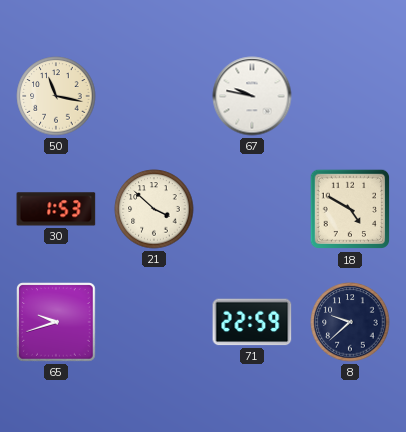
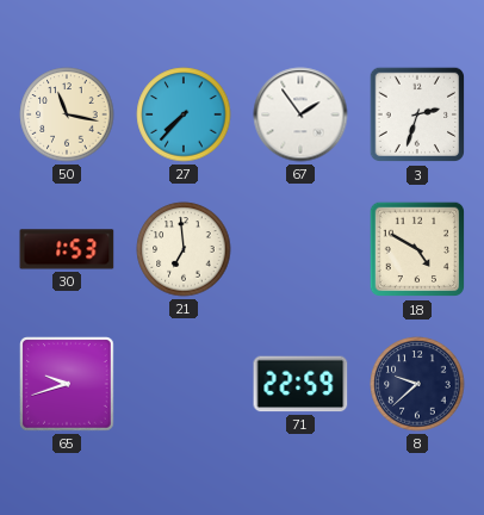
27: none -> 7:37 (184, 114)
67: 9:47 -> 1:54 (300, 114)
3: none -> 2:33 (417, 114)
21: 3:52 -> 6:59 (184, 249)
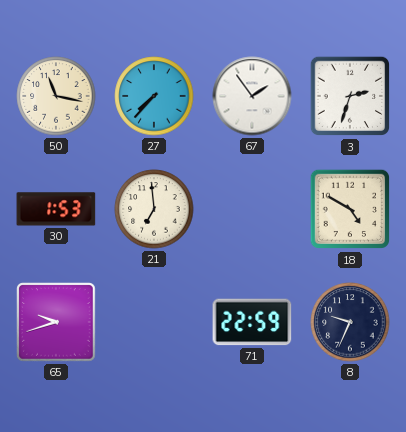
8: 9:38 -> 9:34 (350, 322)
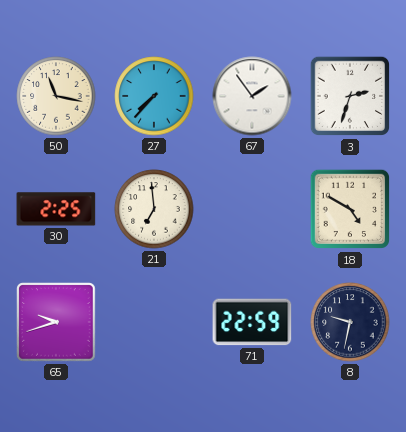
30: 1:53 -> 2:25 (56, 209)
8: 9:34 -> 9:32 (350, 322)
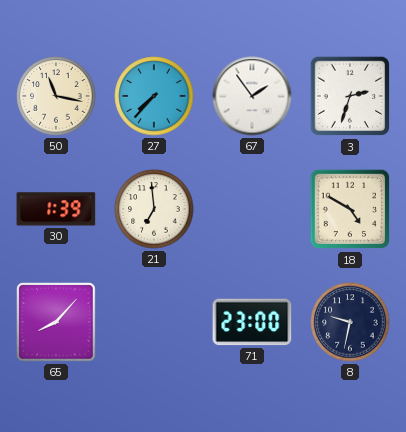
30: 2:25 -> 1:39 (56, 209)
65: 9:42 -> 8:07 (56, 322)
71: 22:59 -> 23:00 (252, 322)
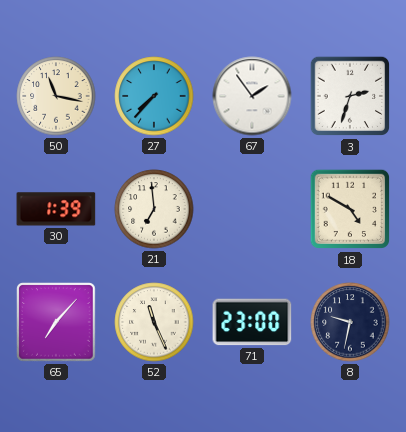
65: 8:07 -> 7:07 (56, 322)
52: none -> 11:26 (154, 322)
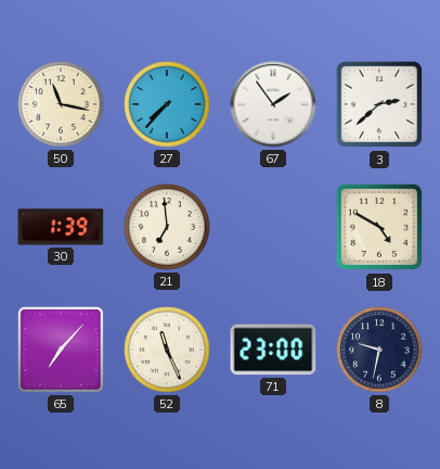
3: 2:33 -> 2:38 (379, 104)
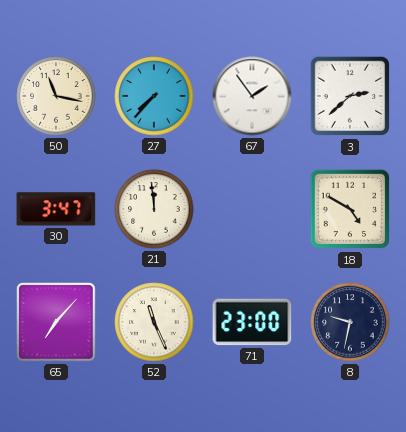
30: 1:39 -> 3:47 (56, 209)
21: 6:59 -> 11:59 (154, 209)
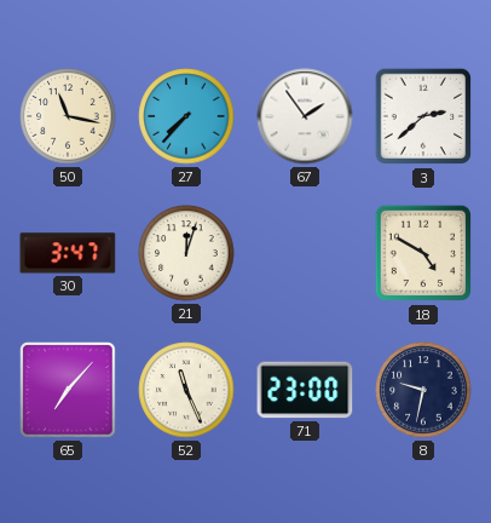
21: 11:59 -> 12:03 (186, 253)
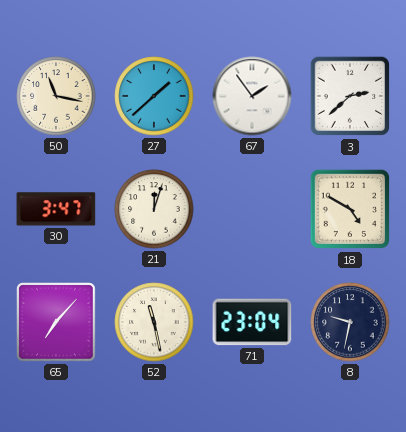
27: 7:37 -> 1:38 (154, 96)
52: 11:26 -> 11:28 (154, 322)
71: 23:00 -> 23:04 (252, 322)
